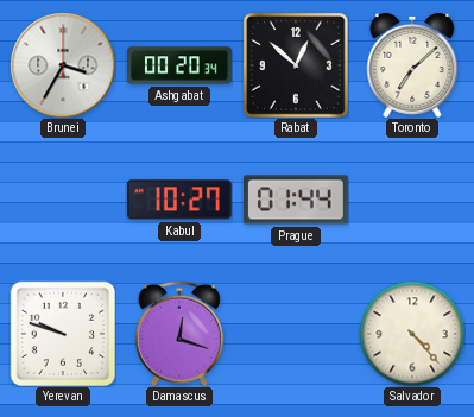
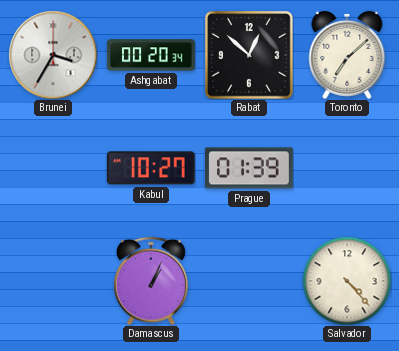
Prague: 01:44 -> 01:39 (250, 168)
Yerevan: 9:48 -> none (63, 334)
Damascus: 12:18 -> 1:04 (151, 281)
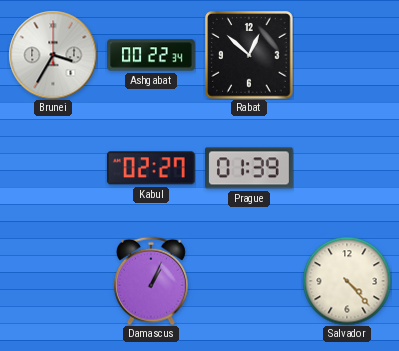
Ashgabat: 00:20 -> 00:22 (151, 55)
Toronto: 7:08 -> none (347, 55)
Kabul: 10:27 -> 02:27 (151, 168)
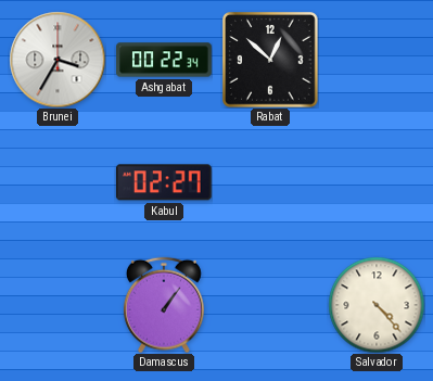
Prague: 01:39 -> none (250, 168)
Damascus: 1:04 -> 1:06 (164, 305)
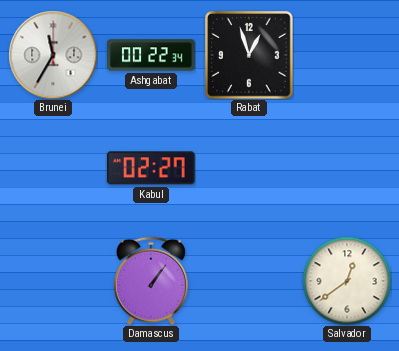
Brunei: 3:35 -> 11:35 (53, 55)
Rabat: 12:52 -> 12:57 (249, 55)
Salvador: 4:23 -> 12:39 (347, 281)
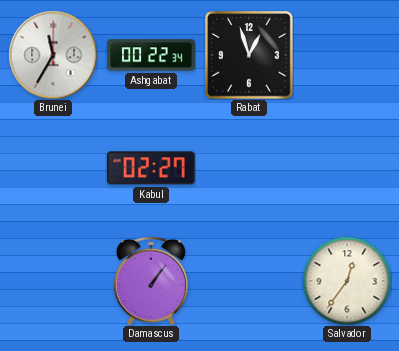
Salvador: 12:39 -> 12:36 (347, 281)
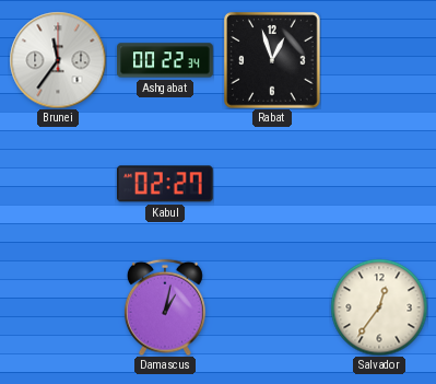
Brunei: 11:35 -> 11:36 (58, 60)
Damascus: 1:06 -> 1:02 (165, 307)
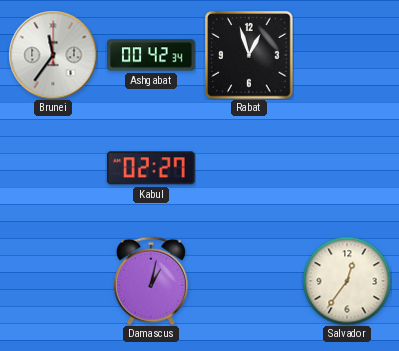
Ashgabat: 00:22 -> 00:42 (151, 55)
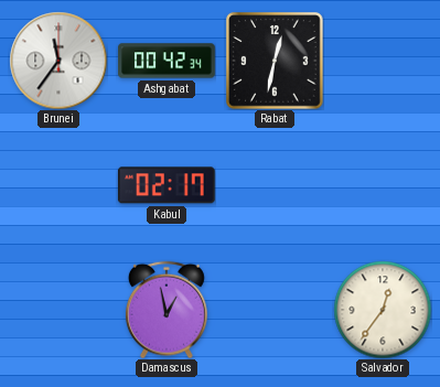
Rabat: 12:57 -> 12:32 (275, 61)
Kabul: 02:27 -> 02:17 (167, 185)
Damascus: 1:02 -> 12:58 (167, 310)
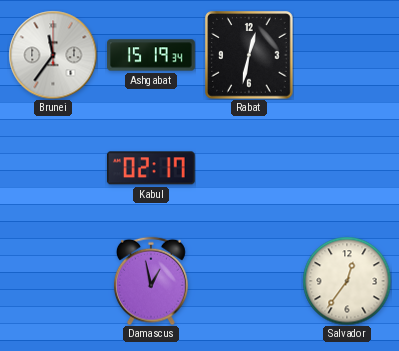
Ashgabat: 00:42 -> 15:19 (151, 55)
